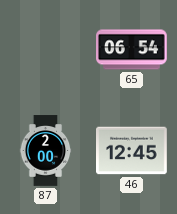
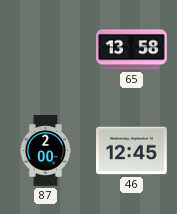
65: 06:54 -> 13:58 (132, 50)
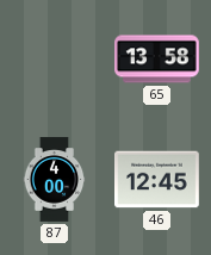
87: 2:00 -> 4:00 (55, 180)
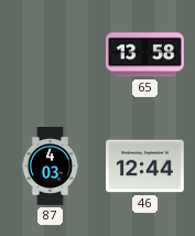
87: 4:00 -> 4:03 (51, 167)
46: 12:45 -> 12:44 (145, 167)
